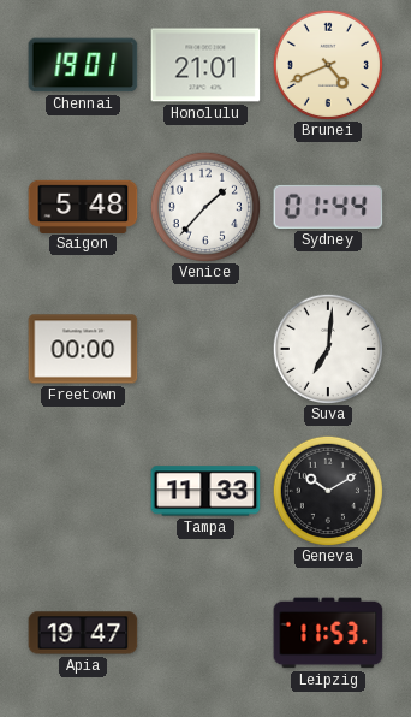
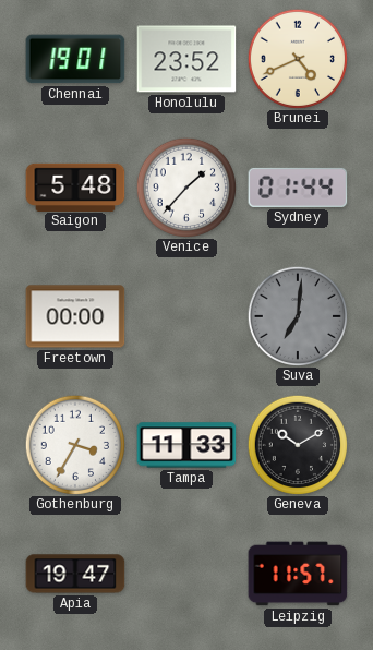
Honolulu: 21:01 -> 23:52 (186, 59)
Suva dial: white -> grey (297, 315)
Gothenburg: none -> 3:35 (74, 444)
Leipzig: 11:53 -> 11:57 (298, 574)
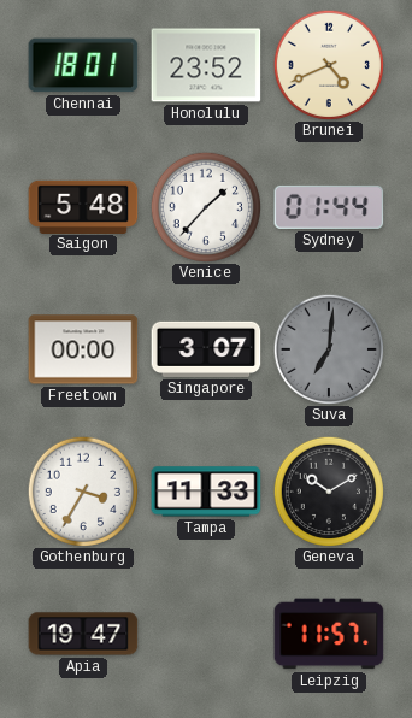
Chennai: 19:01 -> 18:01 (83, 65)
Singapore: none -> 3:07 (206, 349)
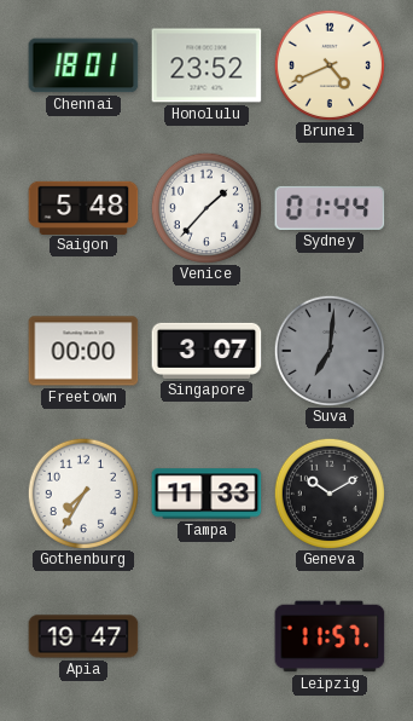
Gothenburg: 3:35 -> 7:35 (82, 492)
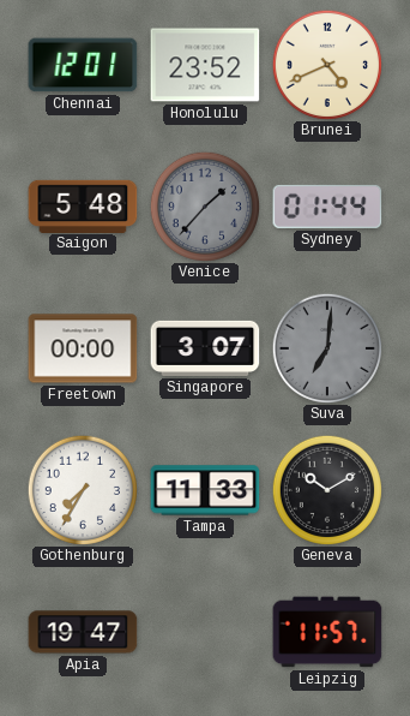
Chennai: 18:01 -> 12:01 (83, 65)
Venice dial: white -> grey (204, 205)
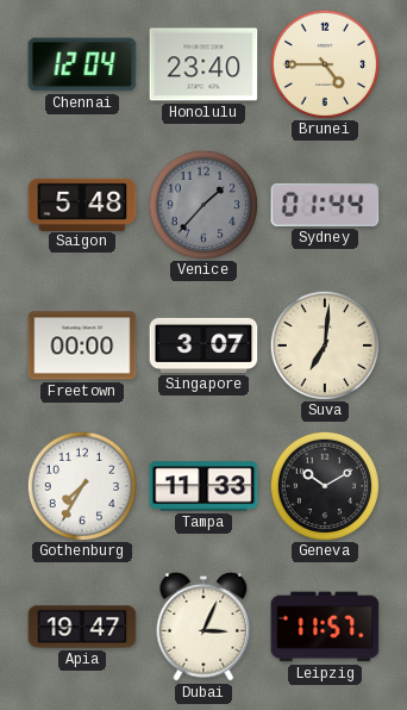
Chennai: 12:01 -> 12:04 (82, 64)
Honolulu: 23:52 -> 23:40 (203, 64)
Brunei: 4:41 -> 4:45 (324, 63)
Suva dial: grey -> cream (324, 344)
Dubai: none -> 3:04 (203, 627)
